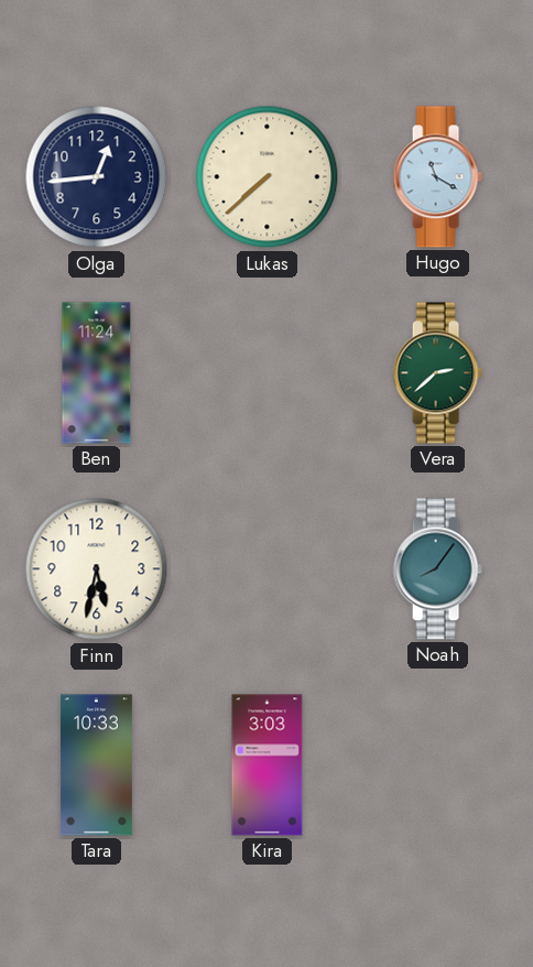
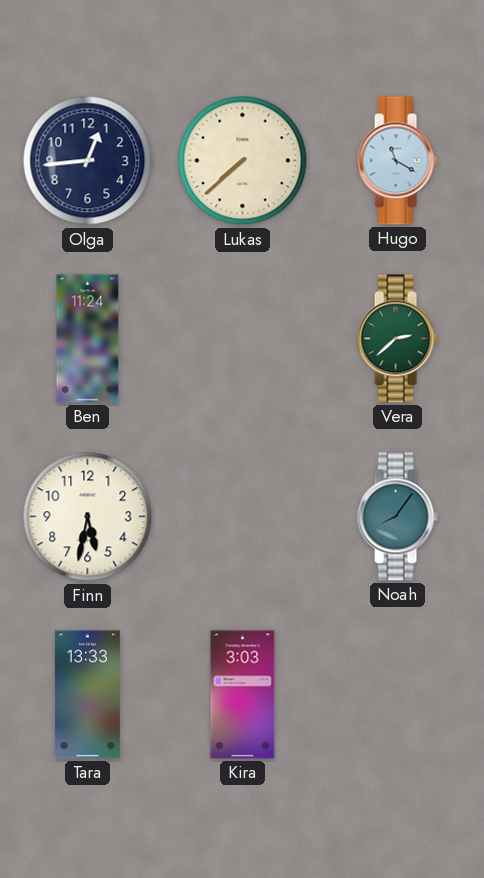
Tara: 10:33 -> 13:33 (87, 695)
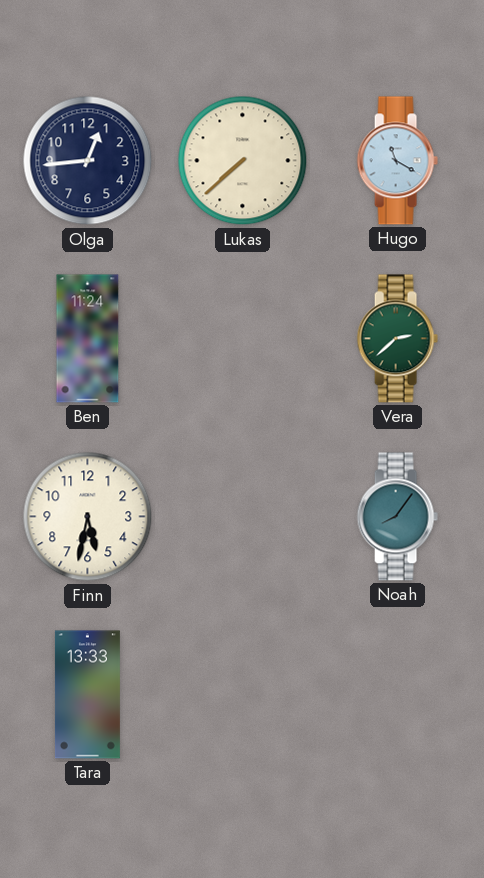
Kira: 3:03 -> none (243, 695)
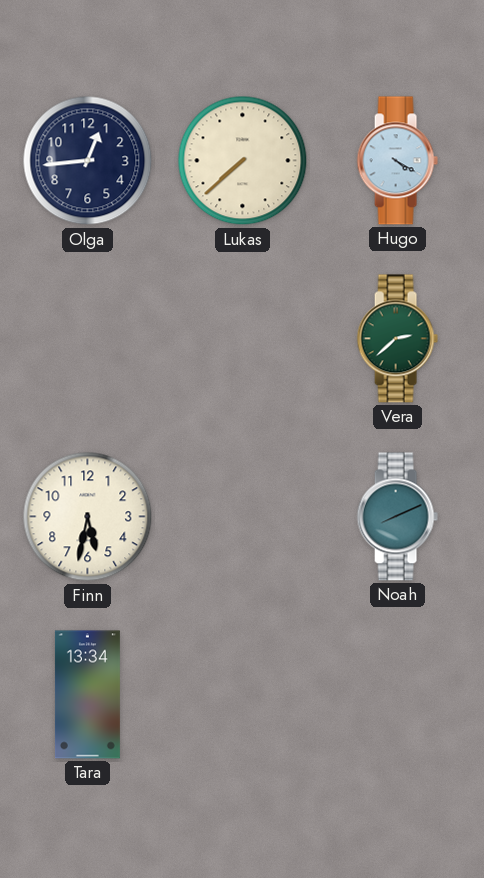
Hugo: 11:20 -> 4:20 (397, 161)
Ben: 11:24 -> none (88, 339)
Noah: 8:06 -> 8:11 (397, 517)
Tara: 13:33 -> 13:34 (87, 695)
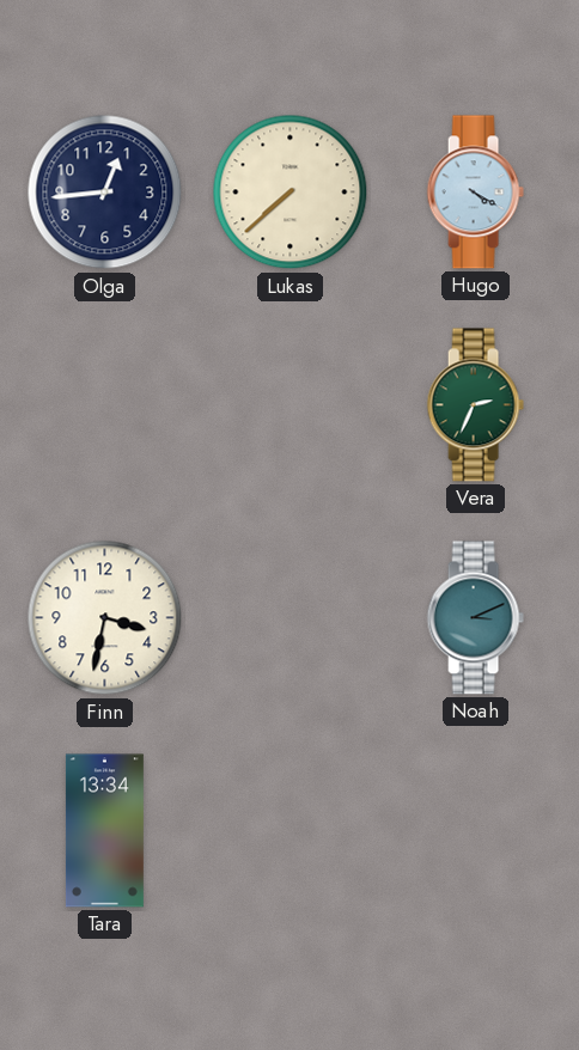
Vera: 2:38 -> 2:34 (475, 405)
Finn: 5:32 -> 3:32 (105, 618)
Noah: 8:11 -> 3:11 (475, 618)
